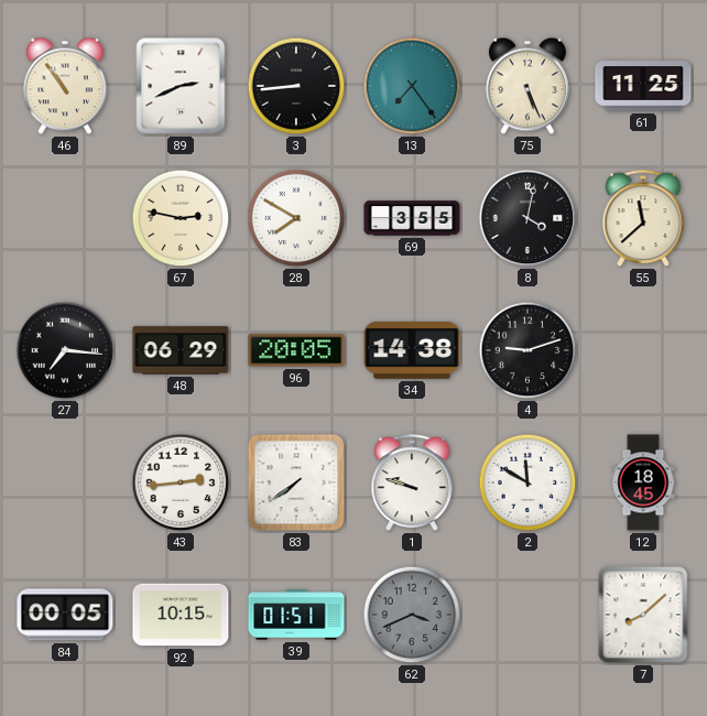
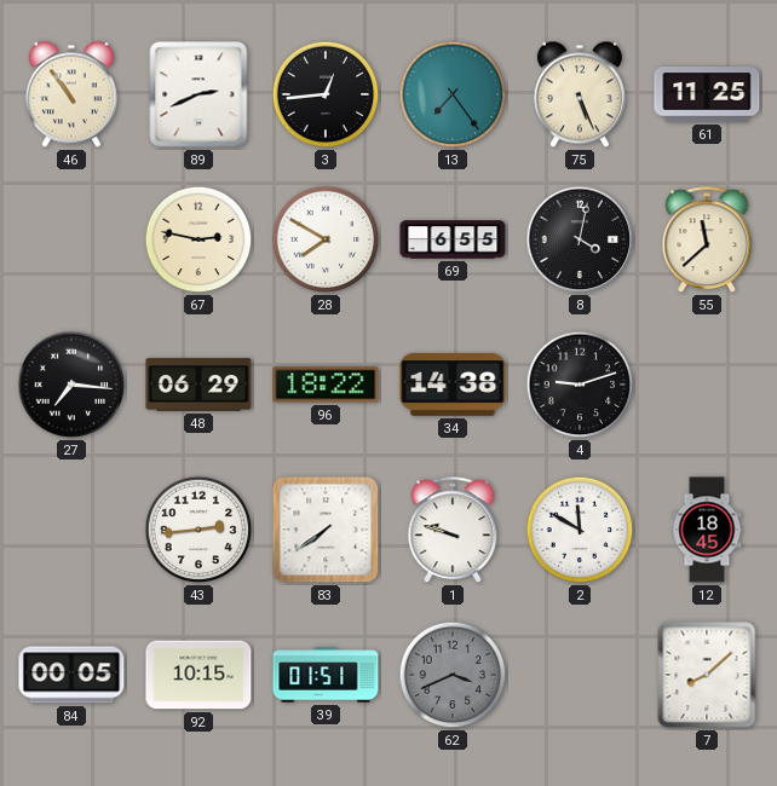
3: 8:44 -> 12:44 (326, 94)
69: 3:55 -> 6:55 (453, 239)
96: 20:05 -> 18:22 (326, 385)
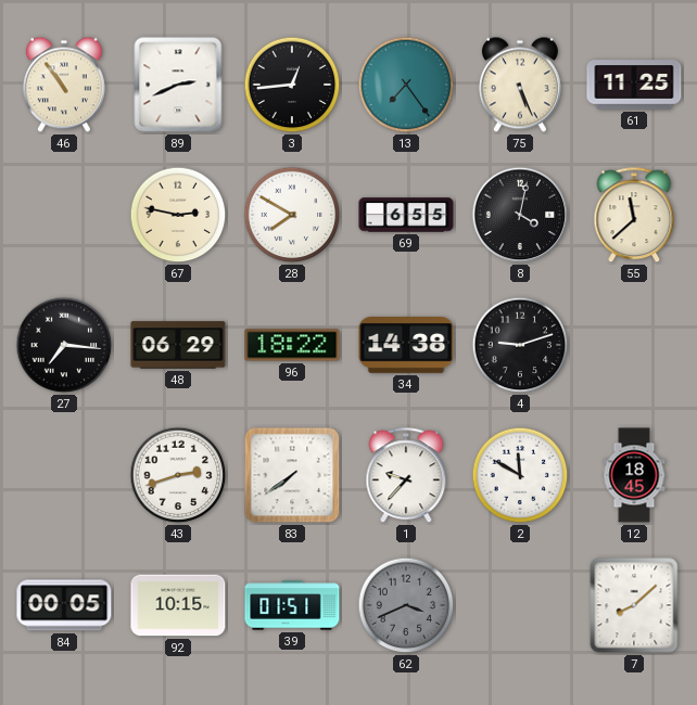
43: 2:44 -> 2:42 (178, 475)
1: 9:48 -> 9:37 (406, 476)
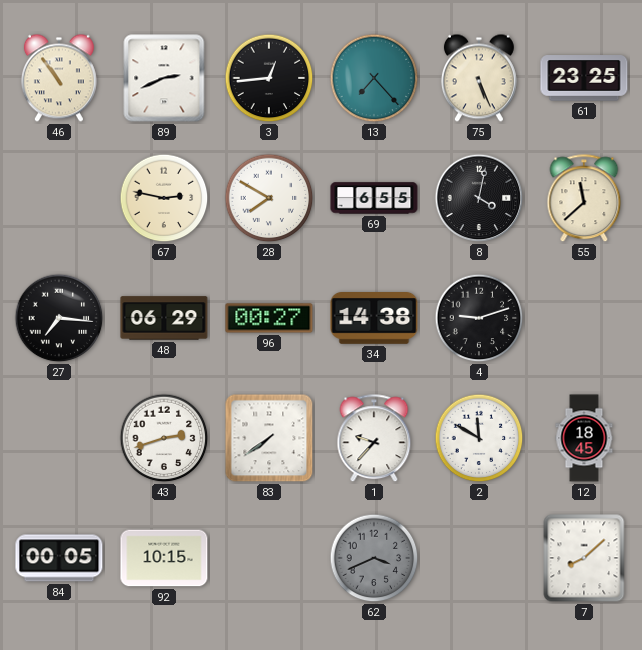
13: 7:24 -> 7:23 (374, 78)
61: 11:25 -> 23:25 (584, 78)
96: 18:22 -> 00:27 (269, 318)
39: 01:51 -> none (292, 605)
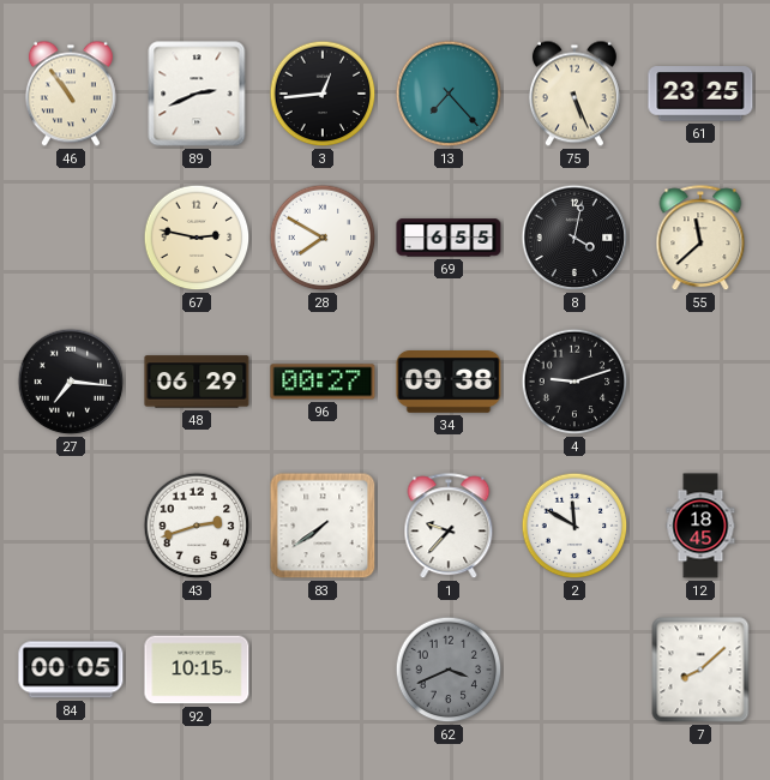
34: 14:38 -> 09:38 (449, 383)
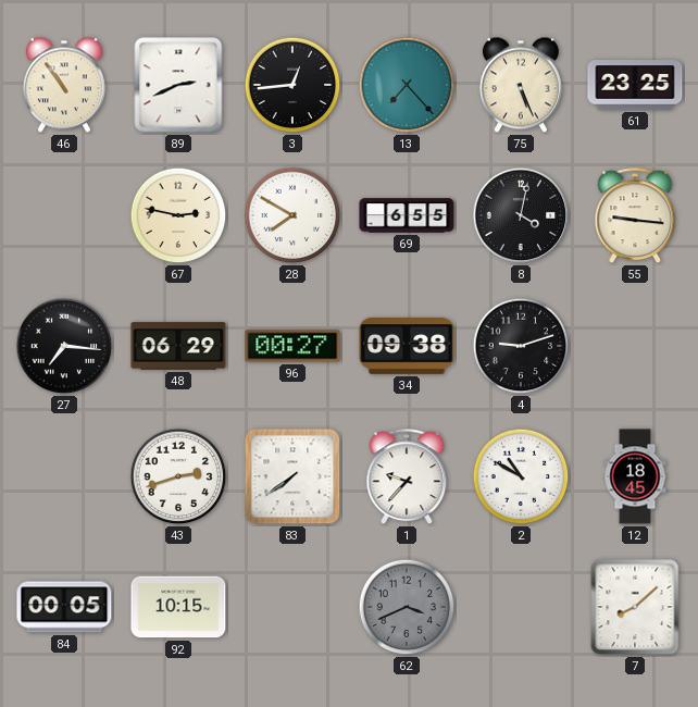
55: 11:38 -> 9:16 (635, 216)
2: 11:50 -> 10:50 (521, 476)
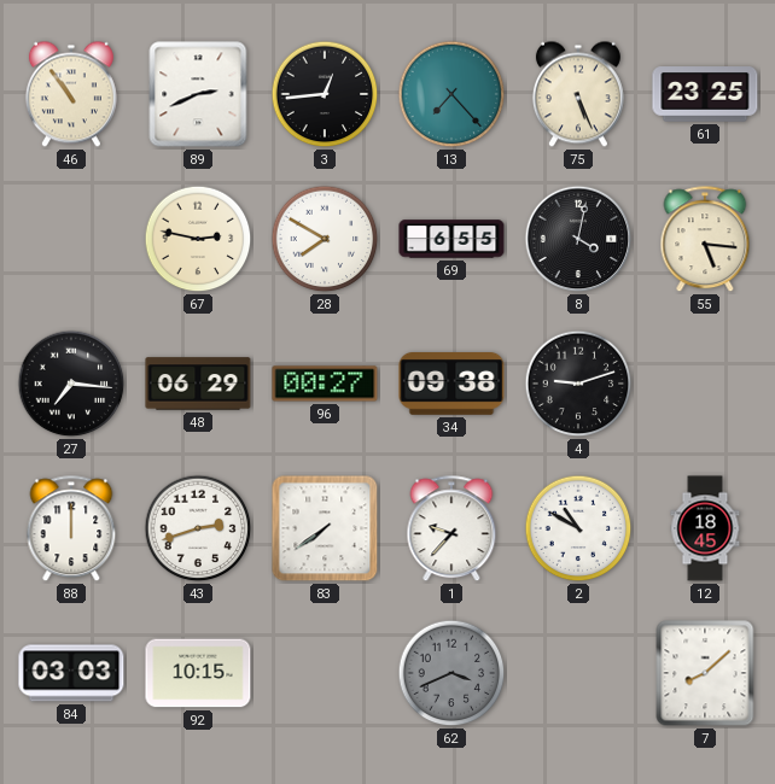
55: 9:16 -> 5:16 (705, 240)
88: none -> 12:00 (71, 530)
84: 00:05 -> 03:03 (71, 673)
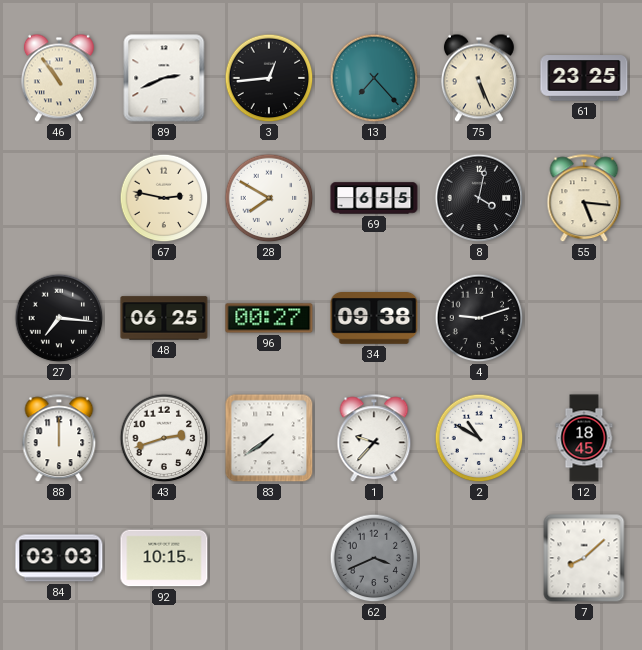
48: 06:29 -> 06:25 (164, 318)
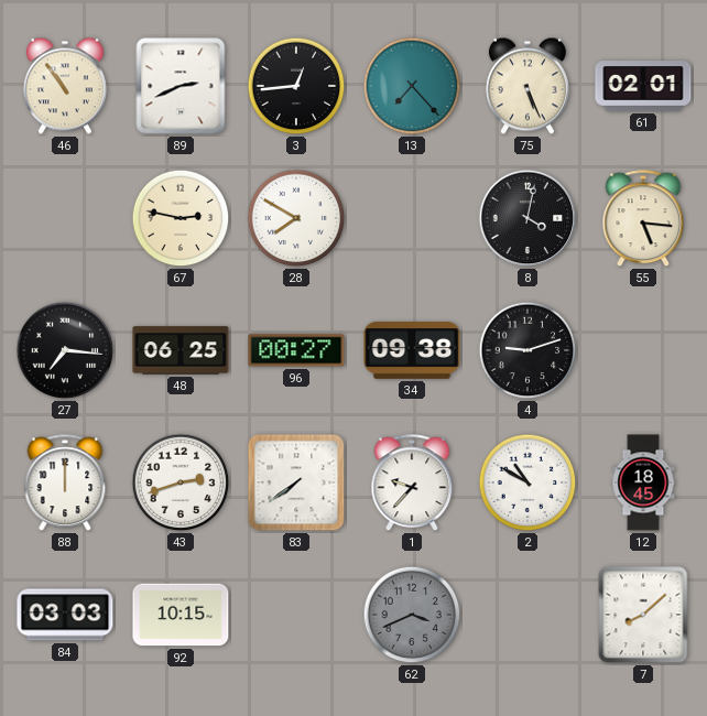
61: 23:25 -> 02:01 (643, 86)
69: 6:55 -> none (374, 198)
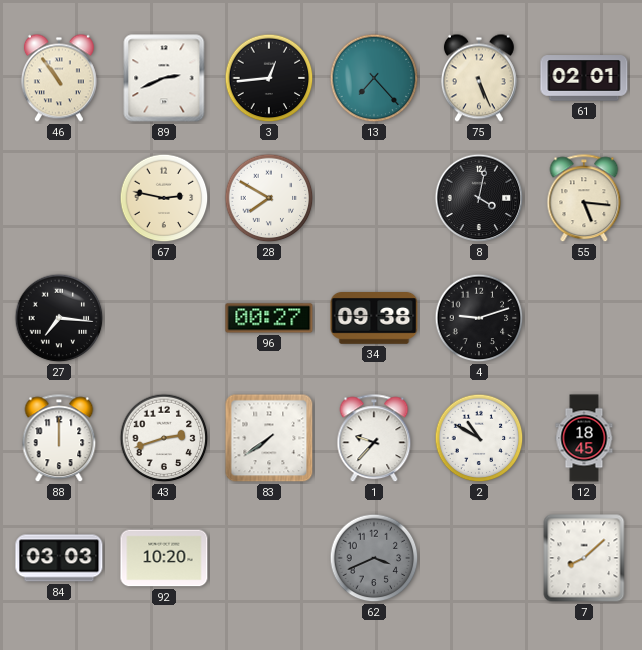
48: 06:25 -> none (181, 350)
92: 10:15 -> 10:20 (164, 558)
